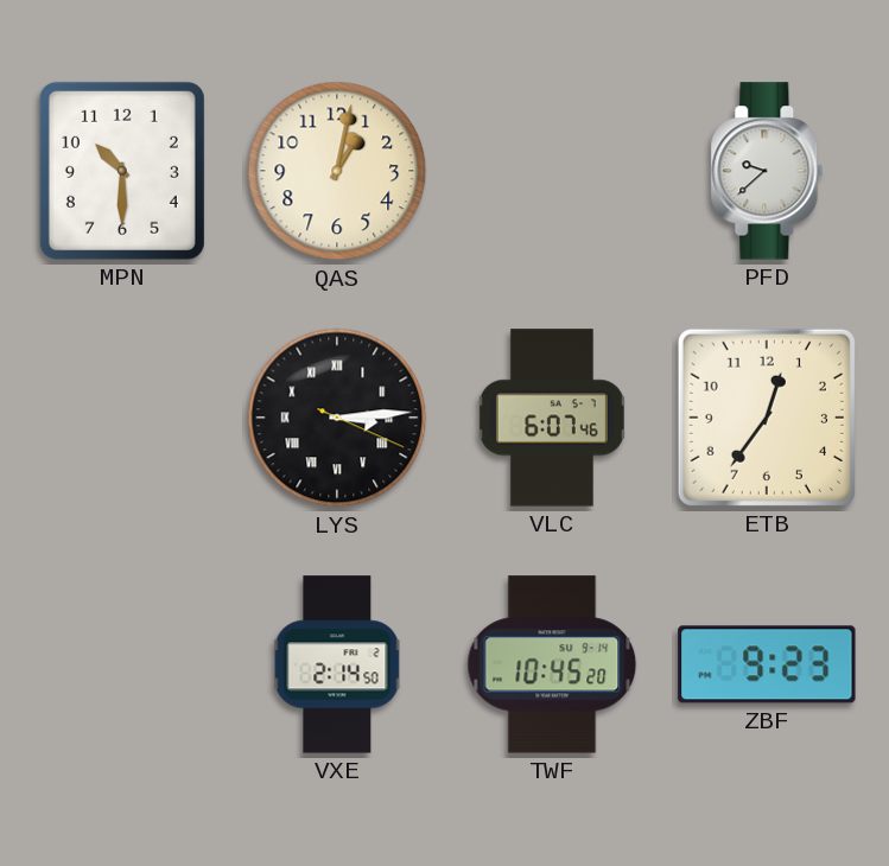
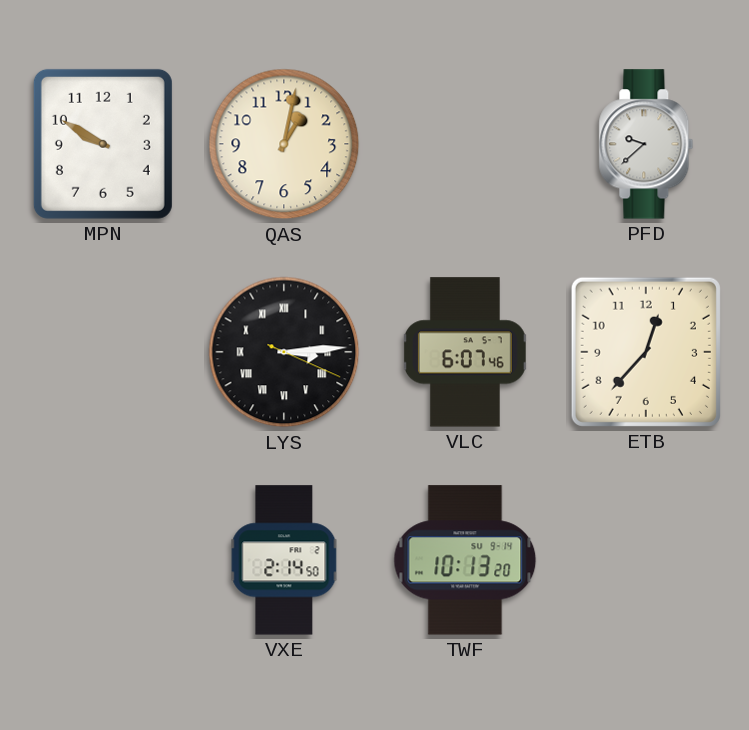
MPN: 10:30 -> 9:50 (103, 144)
ETB: 12:36 -> 12:37 (646, 352)
TWF: 10:45 -> 10:13 (465, 560)
ZBF: 9:23 -> none (767, 664)
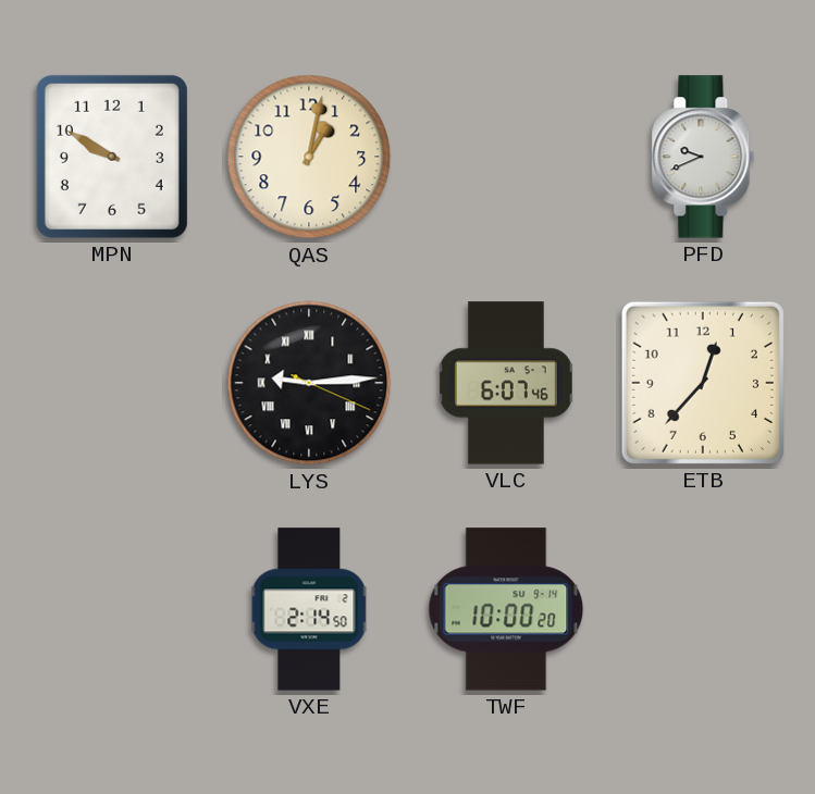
PFD: 9:38 -> 9:41 (703, 157)
LYS: 3:14 -> 9:14 (309, 383)
TWF: 10:13 -> 10:00 (506, 609)
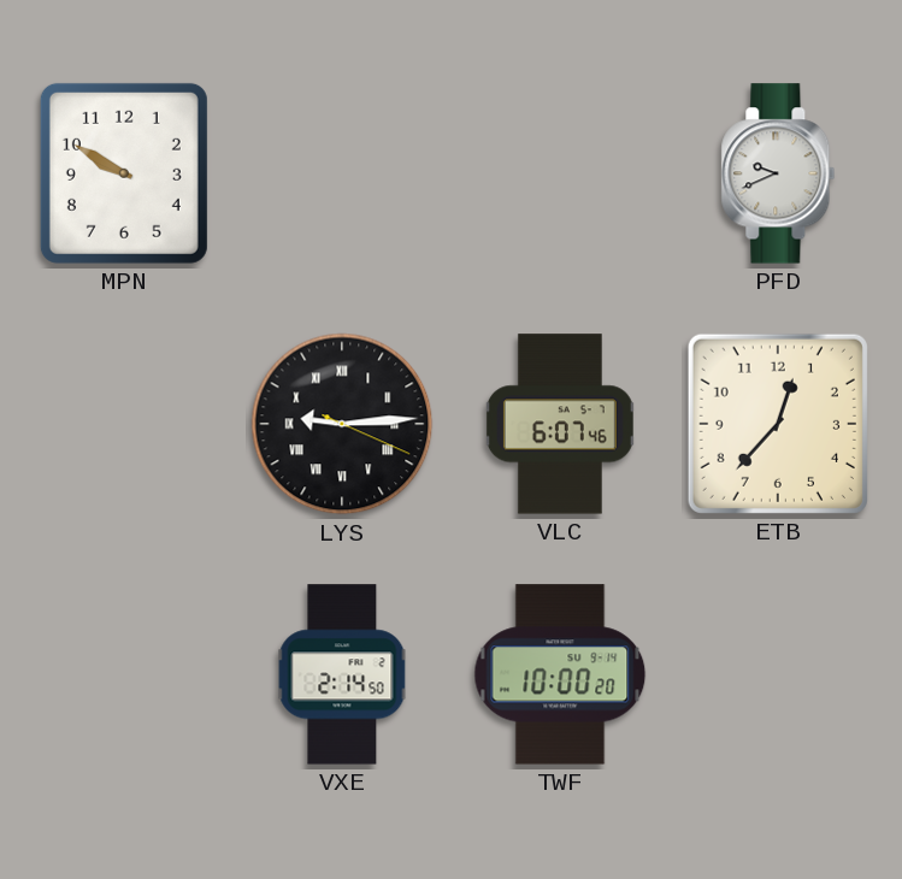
QAS: 1:02 -> none (309, 157)
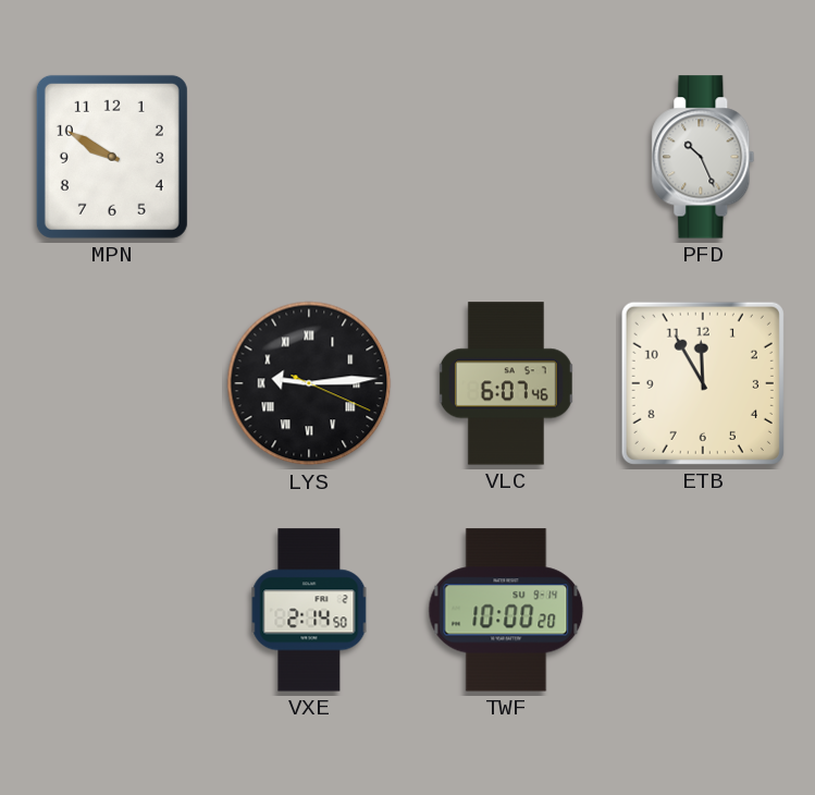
PFD: 9:41 -> 10:26 (703, 157)
ETB: 12:37 -> 11:55 (703, 383)
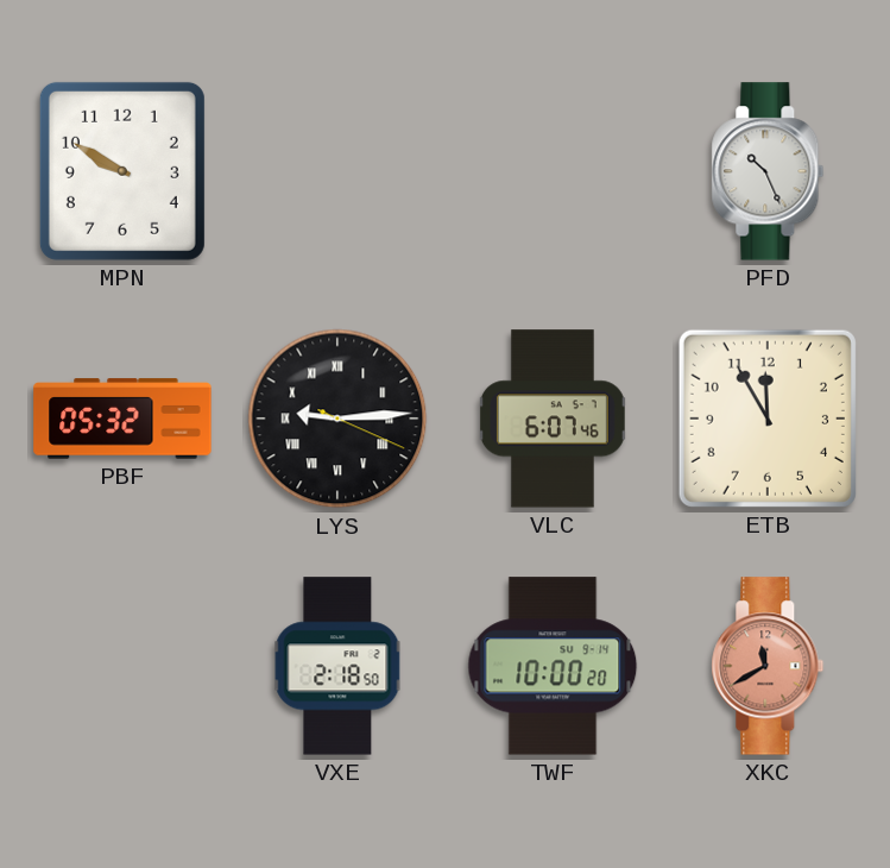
PBF: none -> 05:32 (122, 419)
VXE: 2:14 -> 2:18 (337, 666)
XKC: none -> 11:40 (768, 666)
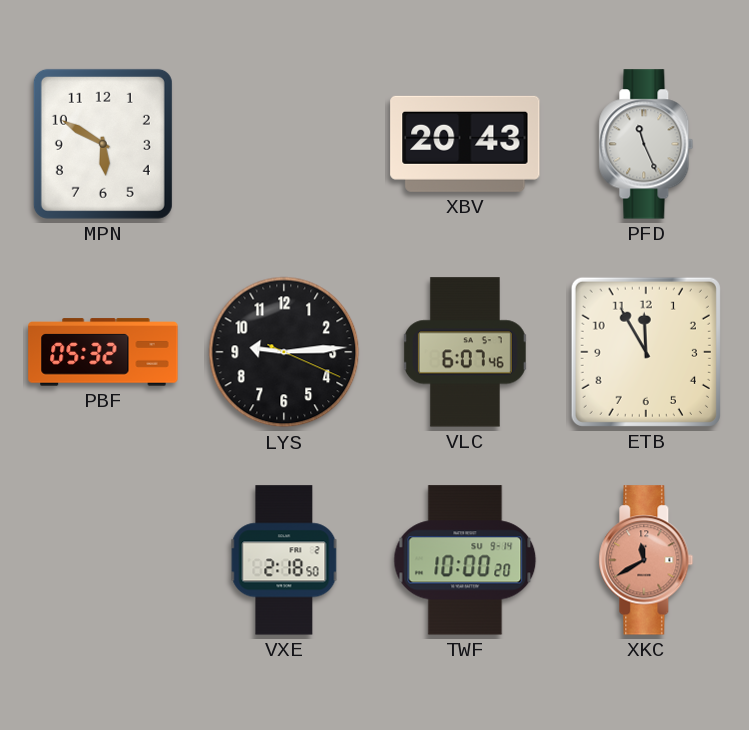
MPN: 9:50 -> 5:50 (103, 144)
XBV: none -> 20:43 (465, 144)
PFD: 10:26 -> 11:26 (646, 144)
LYS numerals: Roman -> Arabic (284, 352)
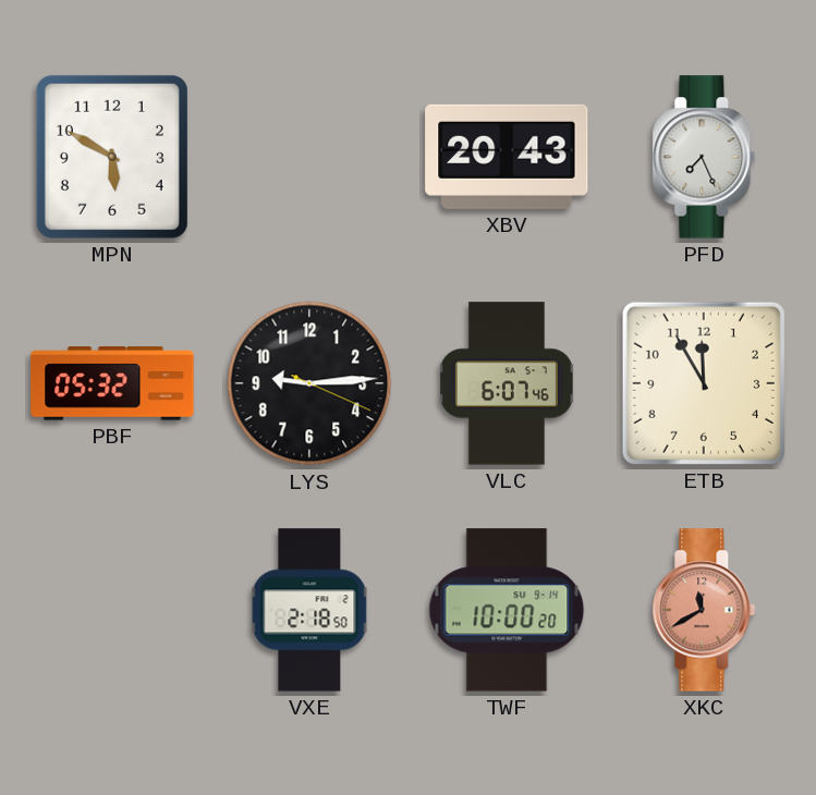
PFD: 11:26 -> 7:26 (704, 157)
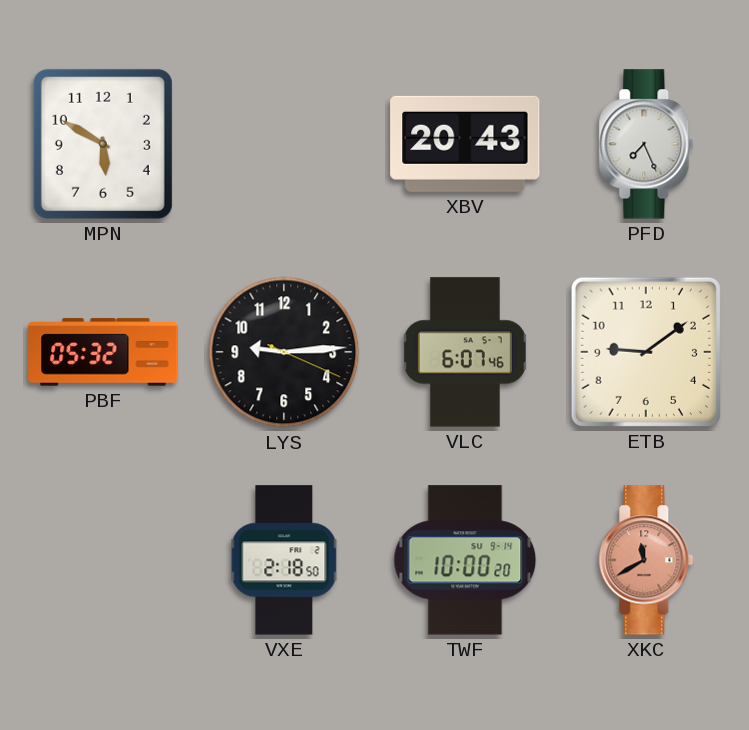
ETB: 11:55 -> 9:09 (646, 352)
